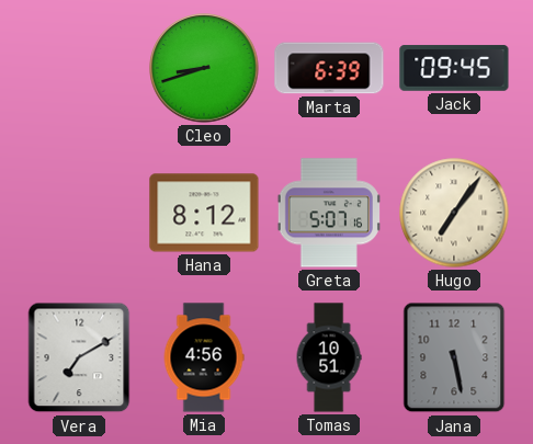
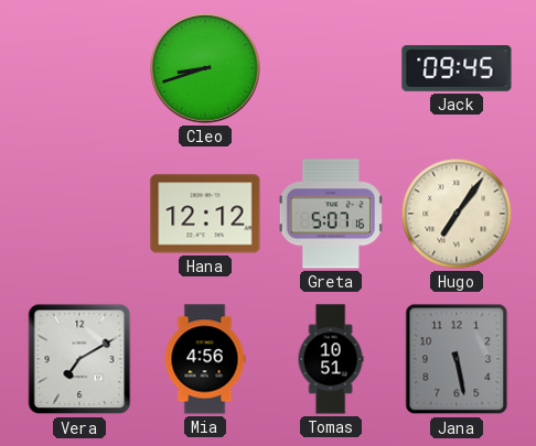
Marta: 6:39 -> none (329, 68)
Hana: 8:12 -> 12:12 (205, 214)
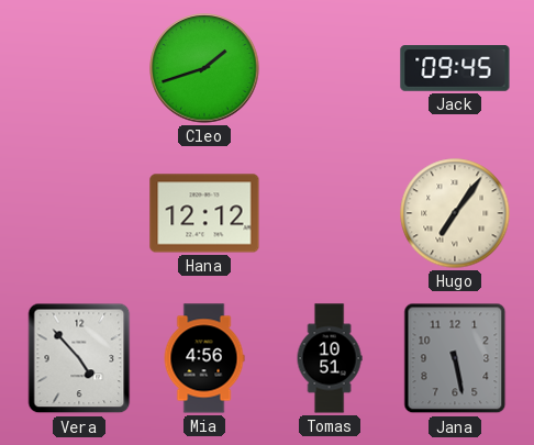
Cleo: 8:42 -> 1:42 (204, 68)
Greta: 5:07 -> none (331, 214)
Vera: 7:10 -> 4:53 (79, 358)
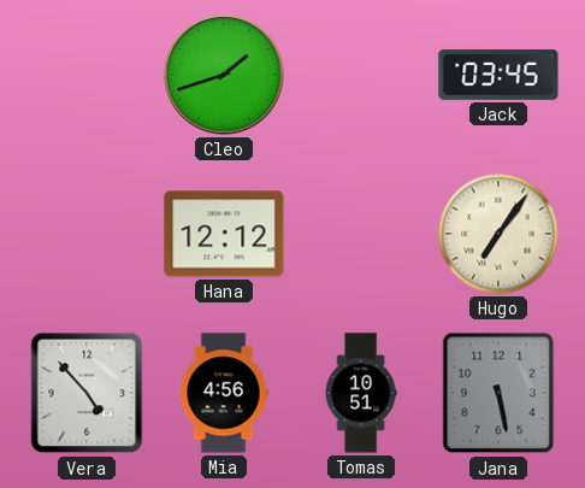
Jack: 09:45 -> 03:45 (498, 75)
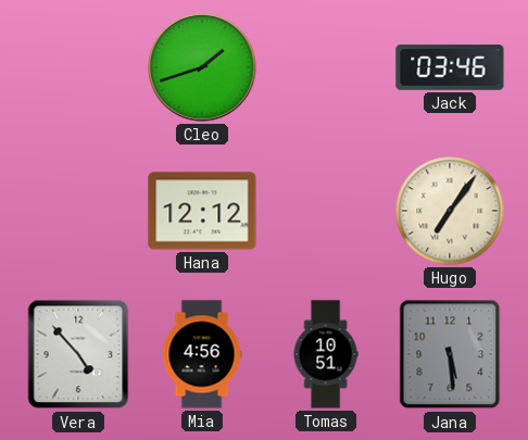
Jack: 03:45 -> 03:46 (450, 67)
Jana: 5:28 -> 5:29 (450, 354)
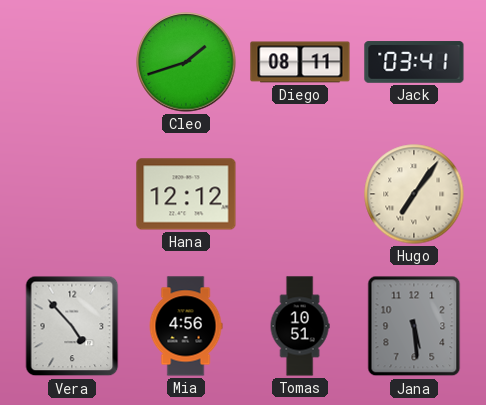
Diego: none -> 08:11 (300, 62)
Jack: 03:46 -> 03:41 (414, 62)
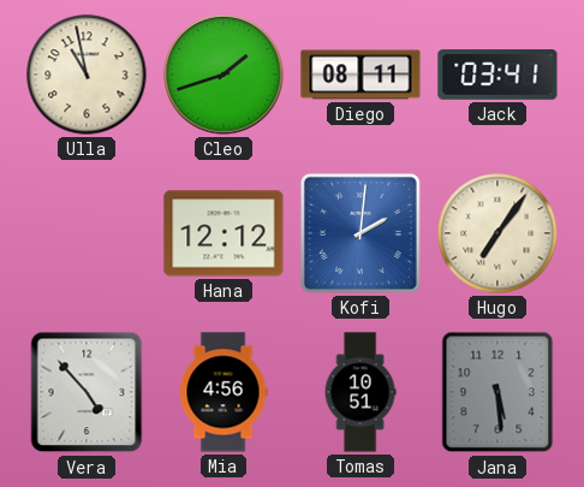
Ulla: none -> 10:58 (87, 75)
Kofi: none -> 2:01 (360, 233)
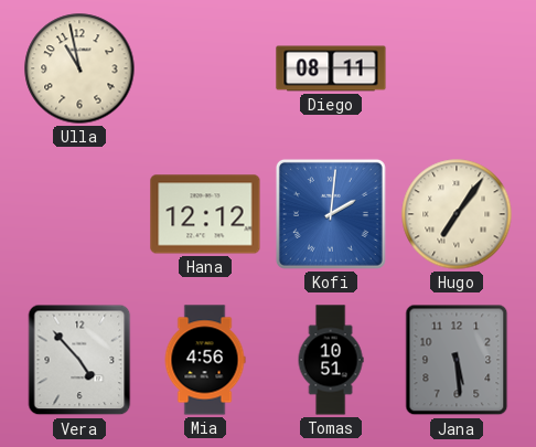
Cleo: 1:42 -> none (224, 75)
Jack: 03:41 -> none (497, 75)
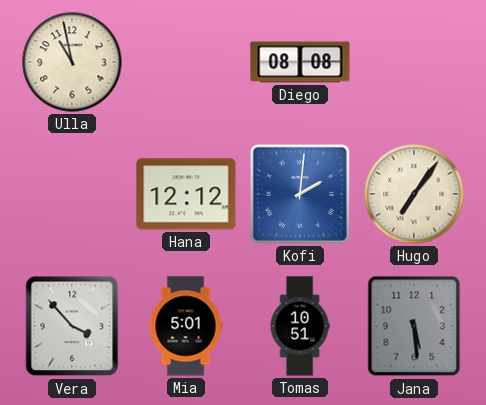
Diego: 08:11 -> 08:08 (300, 62)
Vera: 4:53 -> 3:53 (72, 326)
Mia: 4:56 -> 5:01 (186, 326)
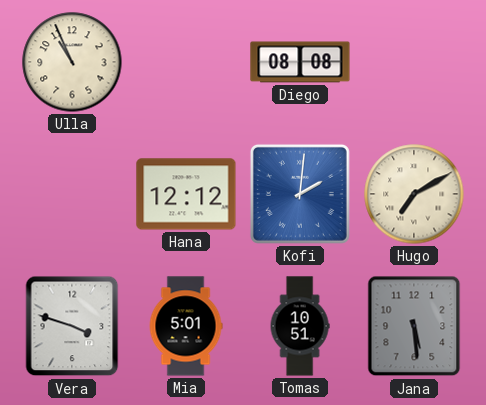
Ulla: 10:58 -> 10:56 (72, 62)
Hugo: 7:06 -> 7:10 (414, 194)
Vera: 3:53 -> 3:48 (72, 326)
